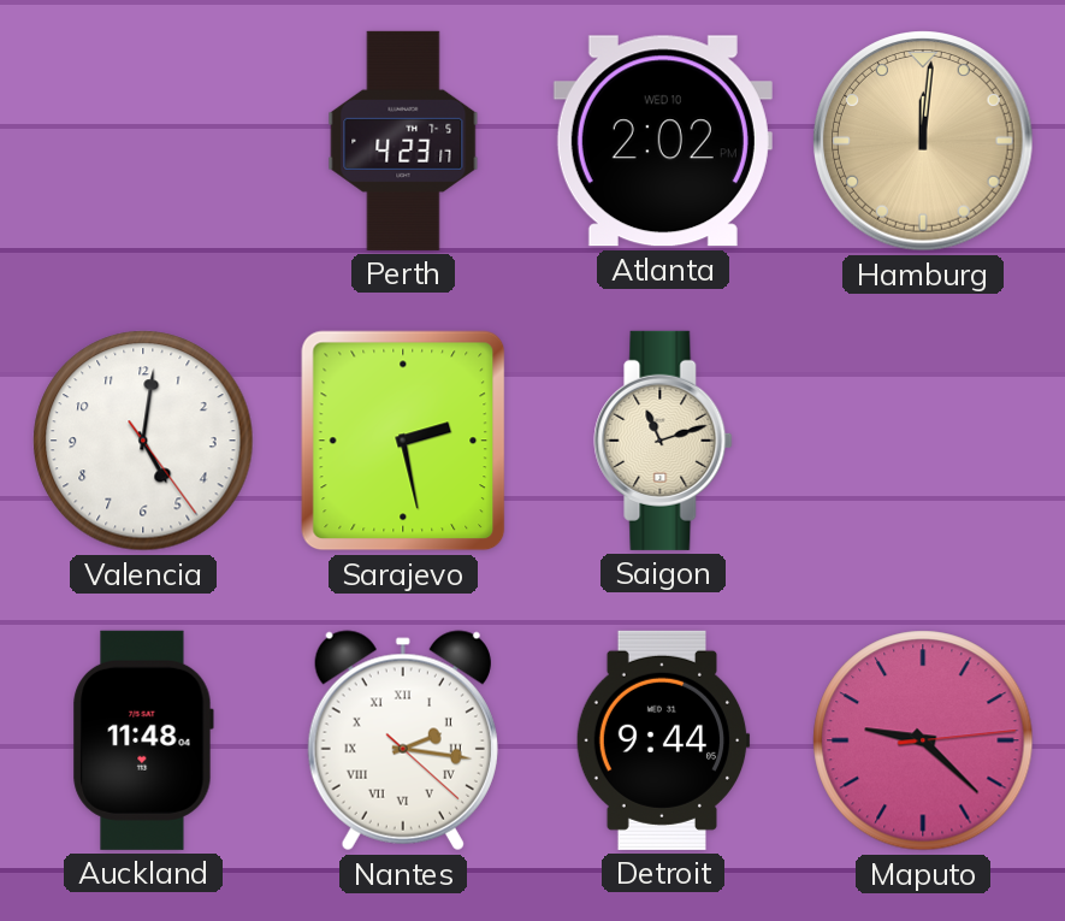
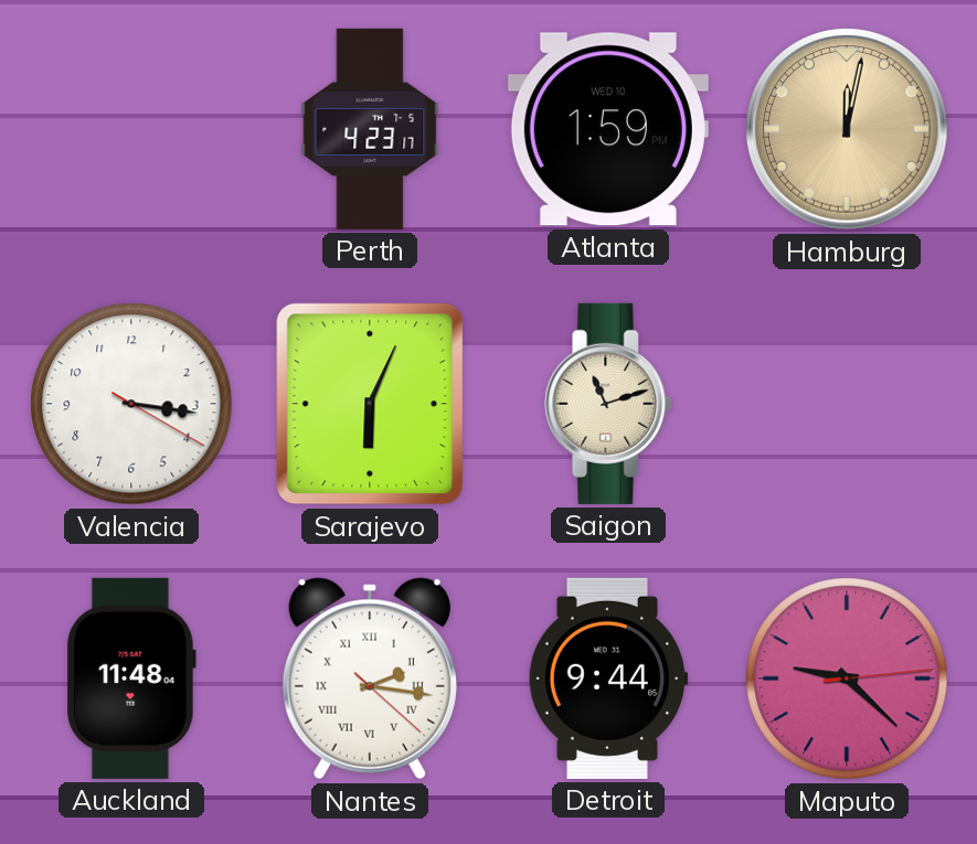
Atlanta: 2:02 -> 1:59 (608, 129)
Hamburg: 12:01 -> 12:02 (847, 129)
Valencia: 5:01 -> 3:16 (131, 404)
Sarajevo: 2:28 -> 6:04 (370, 404)
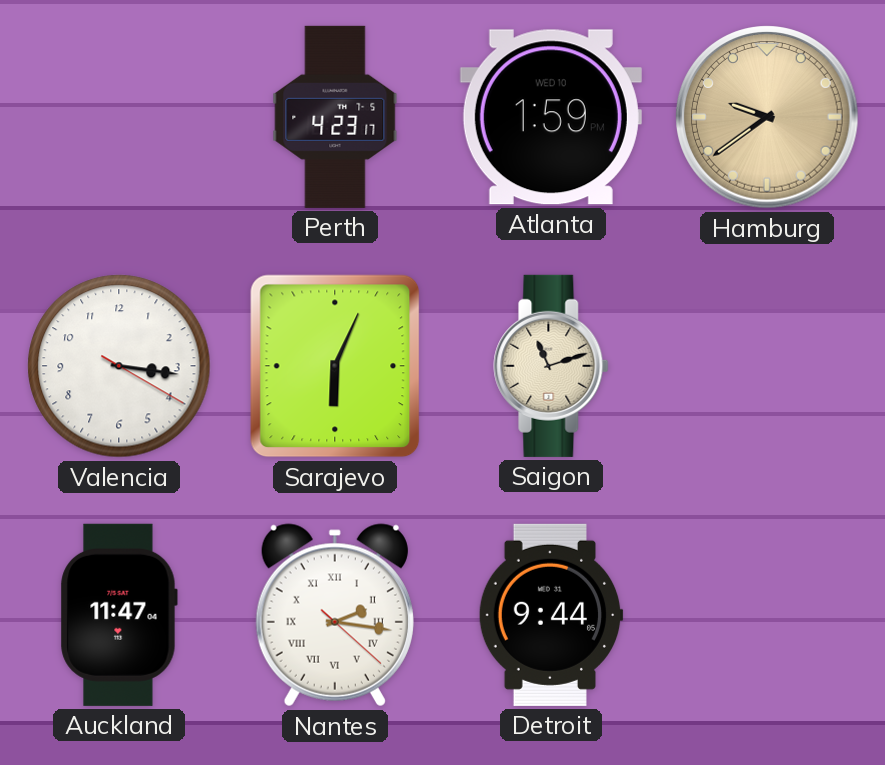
Hamburg: 12:02 -> 9:39 (767, 117)
Auckland: 11:48 -> 11:47 (119, 615)
Maputo: 9:22 -> none (847, 679)
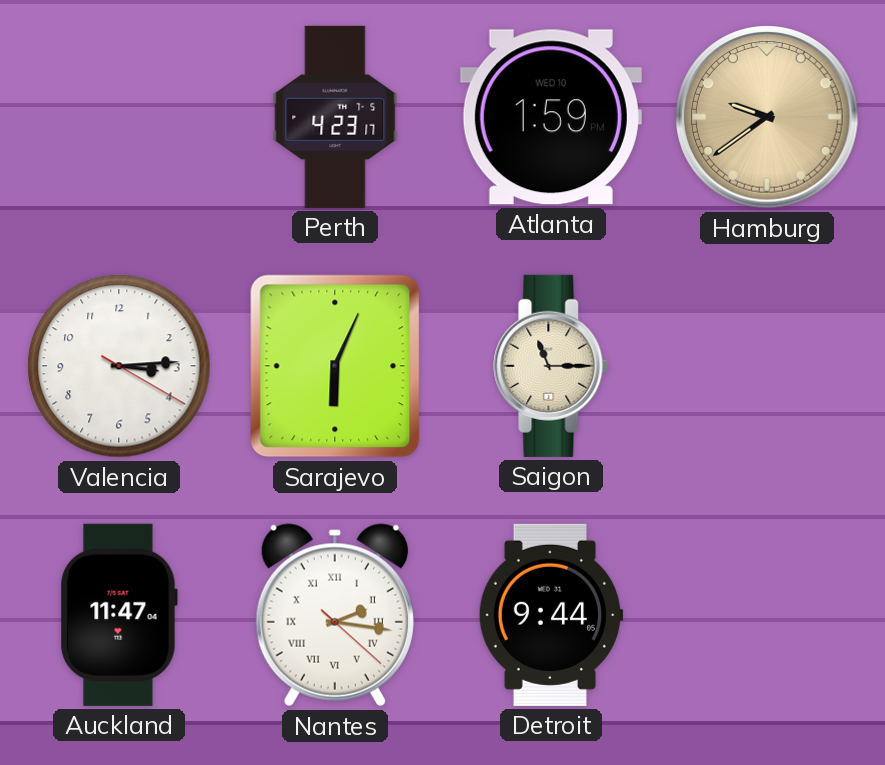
Valencia: 3:16 -> 3:14 (119, 366)
Saigon: 11:12 -> 11:15 (551, 366)
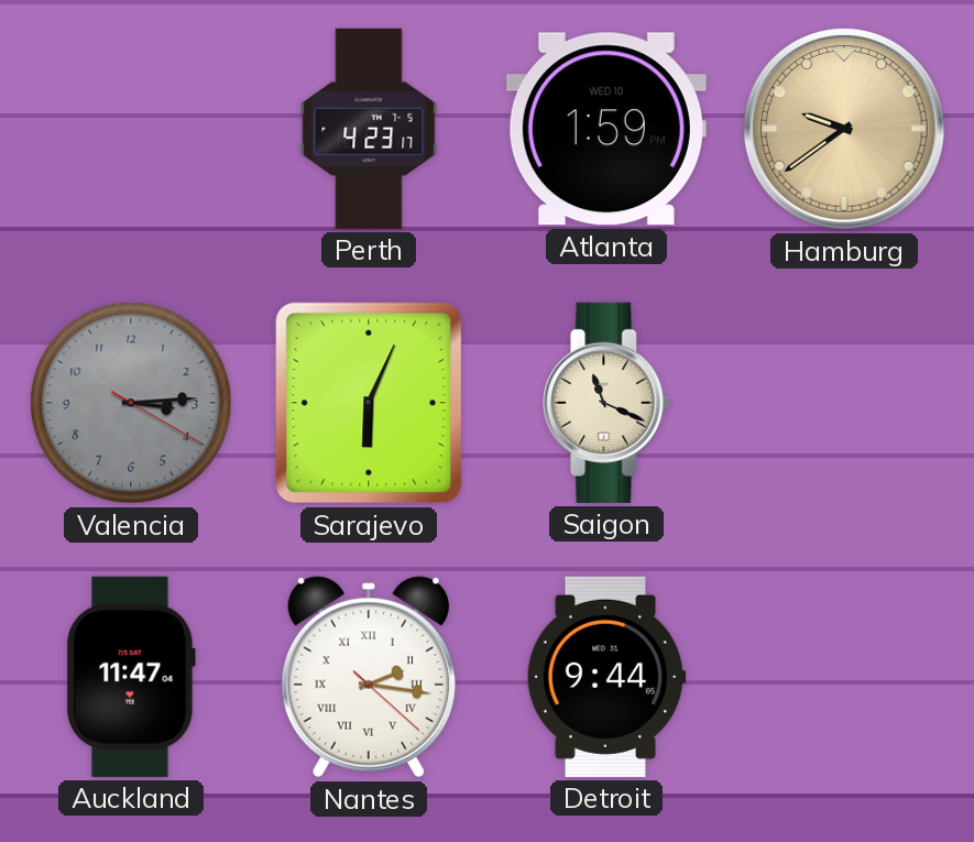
Valencia dial: white -> grey (131, 403)
Saigon: 11:15 -> 11:19 (606, 403)
